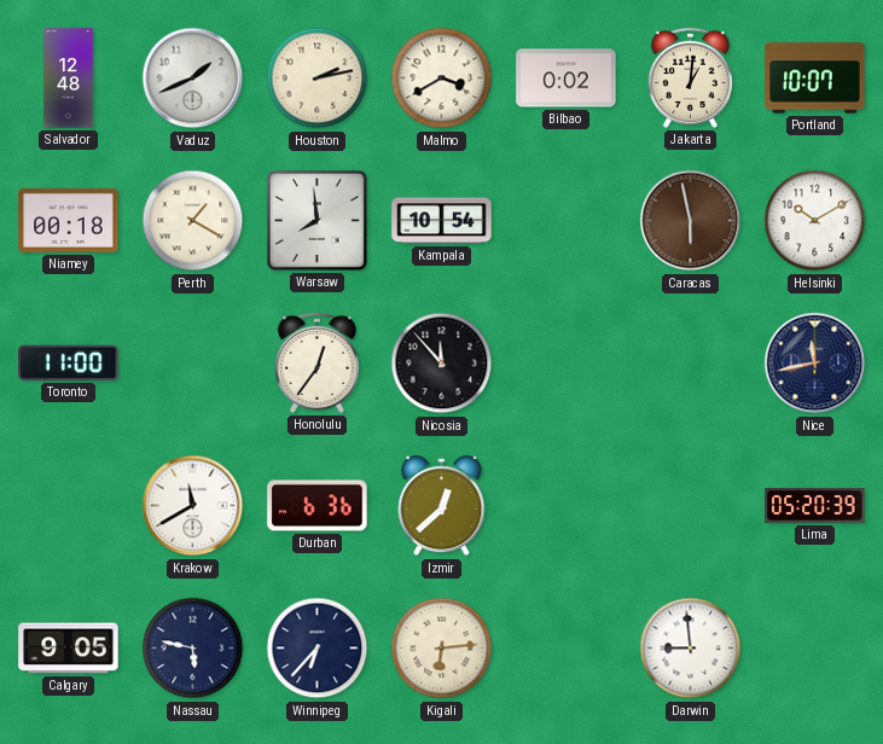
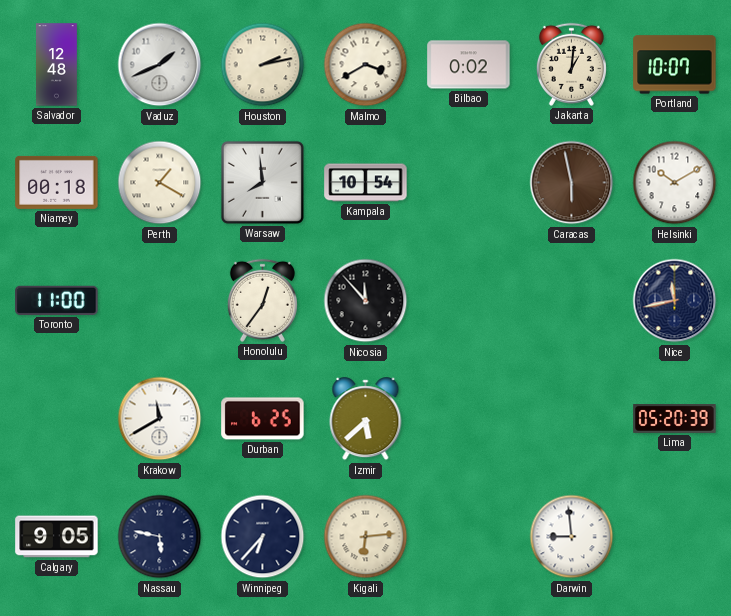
Durban: 6:36 -> 6:25 (263, 419)
Izmir: 12:38 -> 5:38 (366, 419)
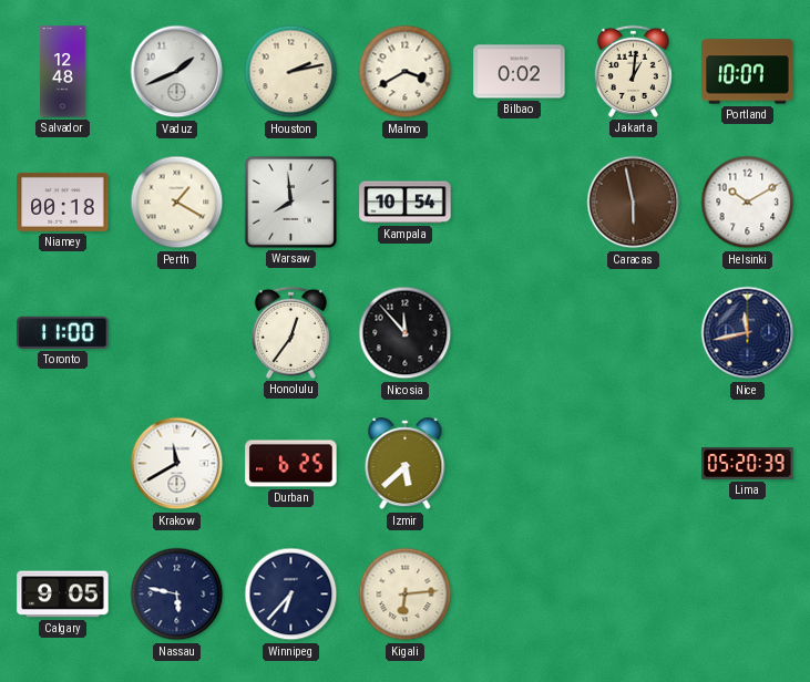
Darwin: 8:59 -> none (572, 537)
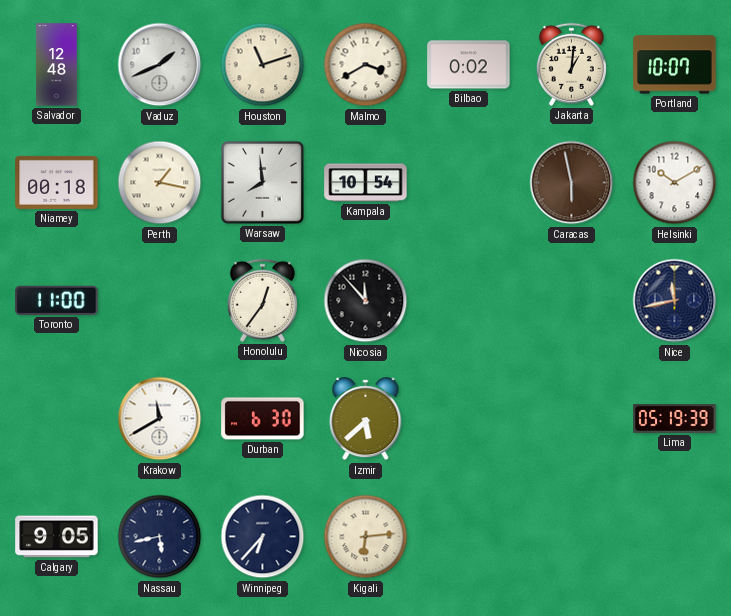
Houston: 2:13 -> 11:12 (263, 65)
Perth: 1:20 -> 1:17 (160, 183)
Durban: 6:25 -> 6:30 (263, 419)
Lima: 05:20 -> 05:19 (675, 419)
Nassau: 5:47 -> 5:43 (160, 537)
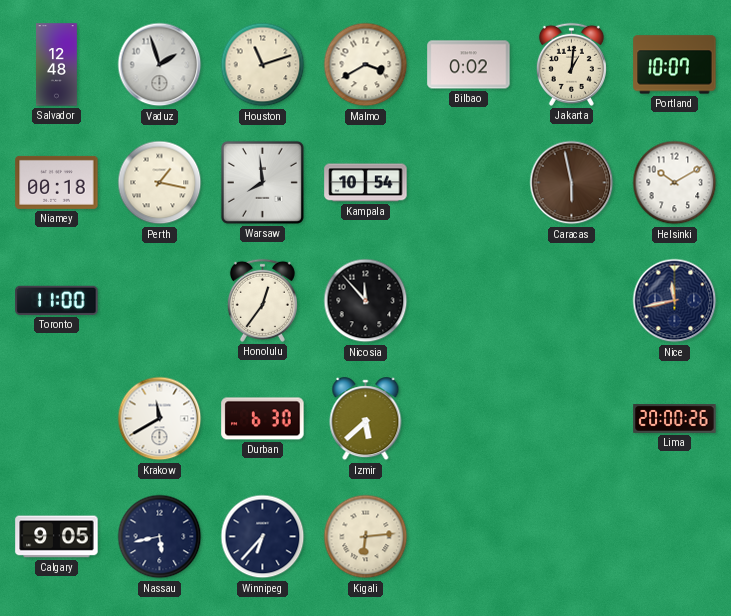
Vaduz: 1:41 -> 1:57 (160, 65)
Lima: 05:19 -> 20:00 (675, 419)
